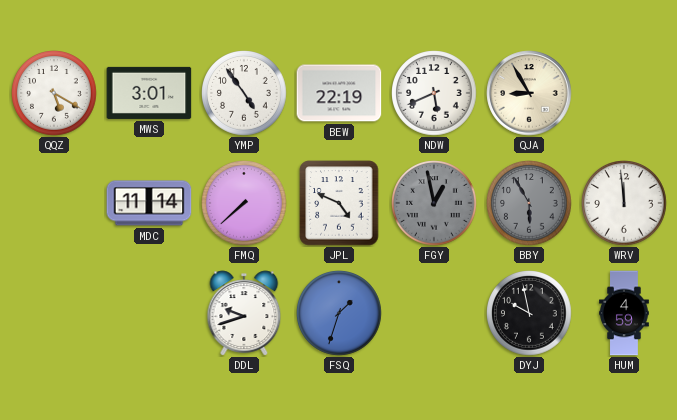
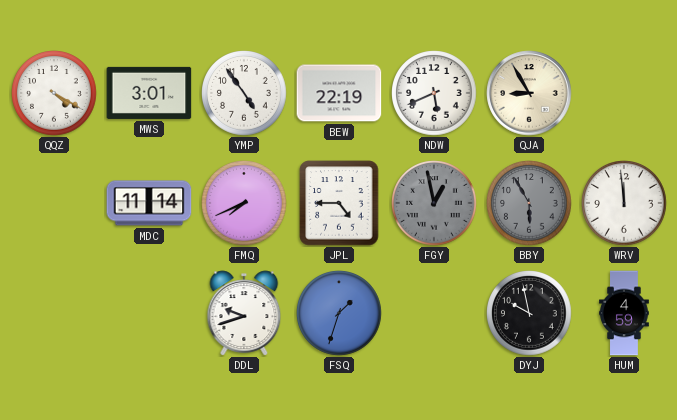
QQZ: 5:20 -> 4:20 (54, 93)
FMQ: 7:38 -> 7:41 (244, 203)
JPL: 4:49 -> 4:45 (339, 203)
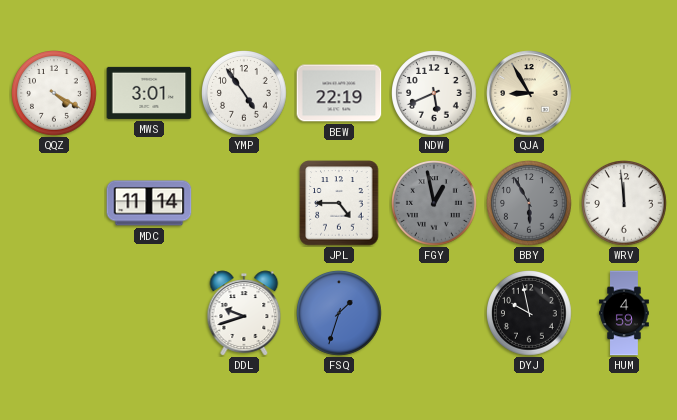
FMQ: 7:41 -> none (244, 203)
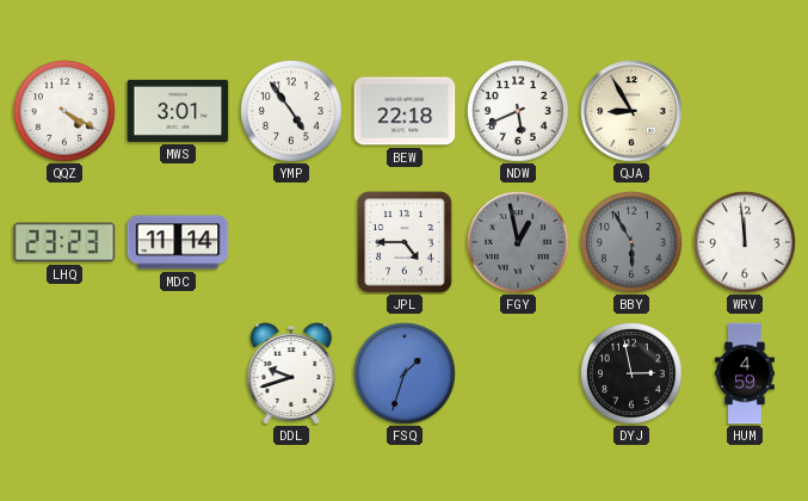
BEW: 22:19 -> 22:18 (405, 111)
LHQ: none -> 23:23 (64, 242)
DYJ: 9:58 -> 2:58 (631, 373)
